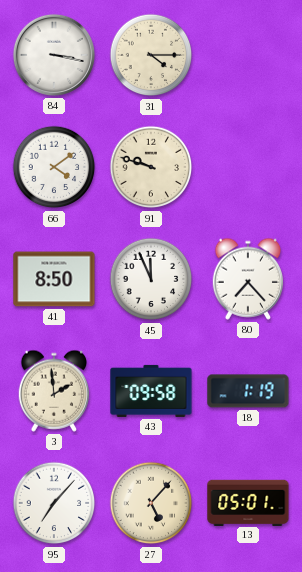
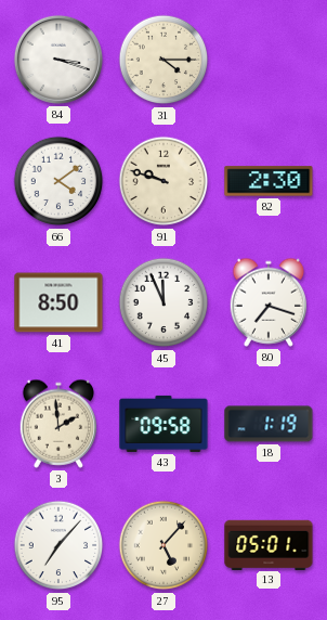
84: 3:17 -> 3:18 (58, 60)
82: none -> 2:30 (269, 181)
80: 7:23 -> 7:18 (269, 302)
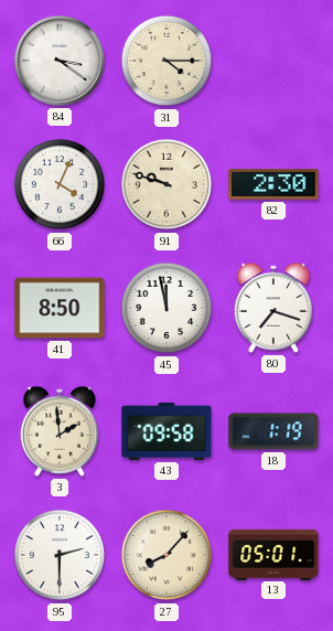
84: 3:18 -> 3:21 (60, 61)
66: 4:09 -> 4:04 (60, 184)
45: 11:56 -> 11:58 (166, 308)
95: 7:07 -> 2:30 (60, 555)
27: 5:07 -> 8:07 (166, 555)
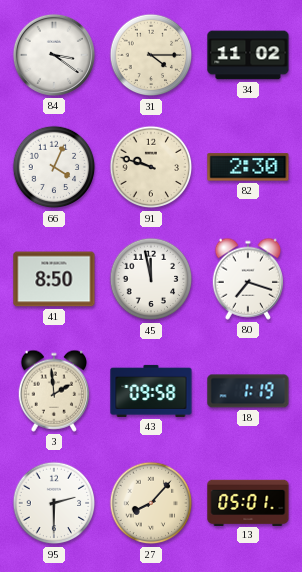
34: none -> 11:02 (248, 55)
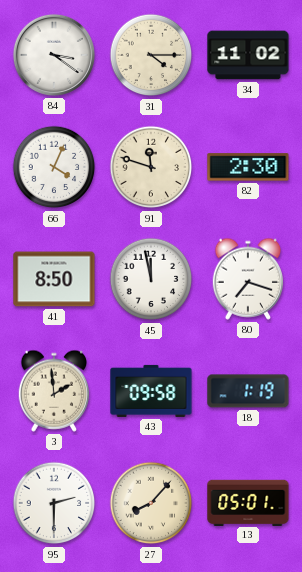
91: 9:48 -> 11:48 (151, 167)
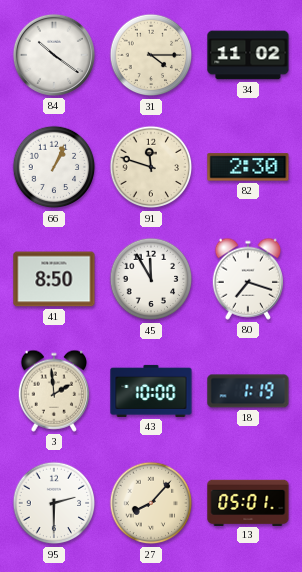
84: 3:21 -> 10:21 (54, 55)
66: 4:04 -> 1:04 (54, 167)
45: 11:58 -> 11:55 (151, 279)
43: 09:58 -> 10:00 (151, 391)
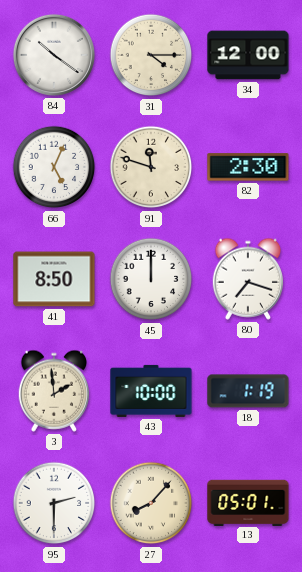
34: 11:02 -> 12:00 (248, 55)
66: 1:04 -> 5:04 (54, 167)
45: 11:55 -> 12:00 (151, 279)
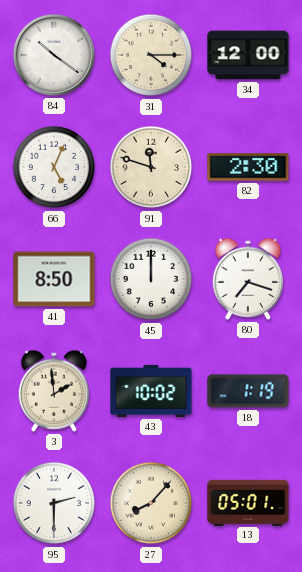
43: 10:00 -> 10:02 (151, 391)
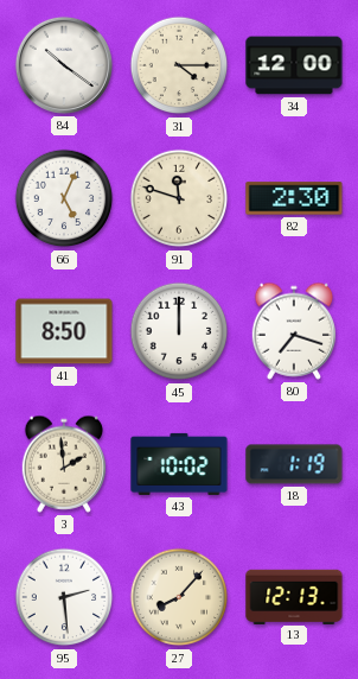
95: 2:30 -> 2:29 (64, 597)
13: 05:01 -> 12:13 (294, 596)
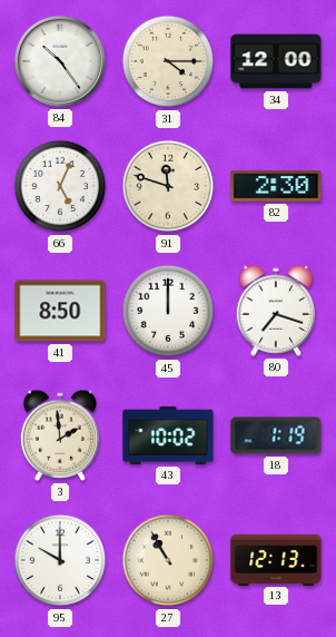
84: 10:21 -> 10:24 (60, 61)
95: 2:29 -> 10:00 (60, 560)
27: 8:07 -> 10:55 (168, 560)
